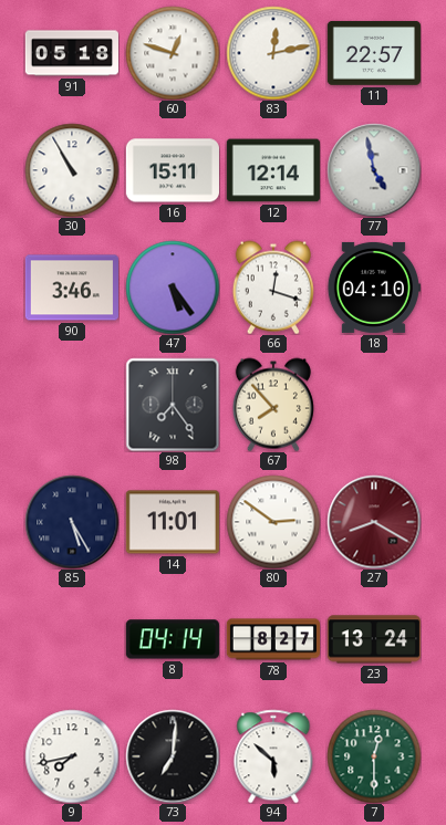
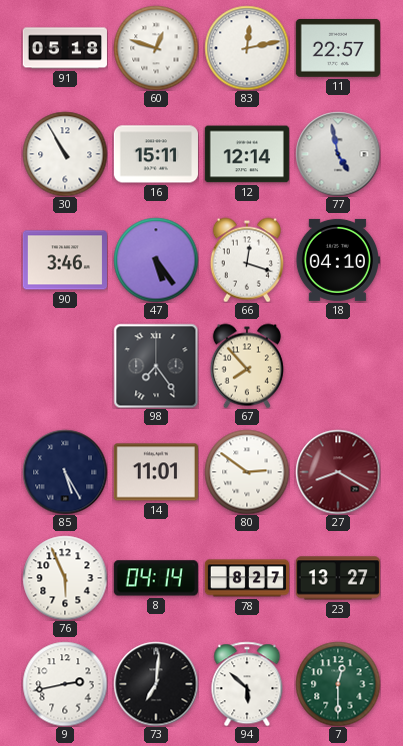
76: none -> 5:56 (65, 578)
23: 13:24 -> 13:27 (338, 578)
9: 7:43 -> 2:43 (65, 684)
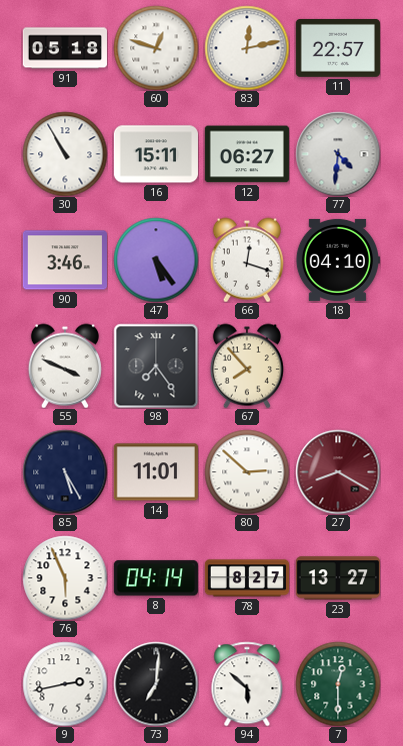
12: 12:14 -> 06:27 (247, 154)
77: 4:58 -> 4:31 (338, 154)
55: none -> 3:49 (65, 366)
80: 2:51 -> 2:52 (247, 472)
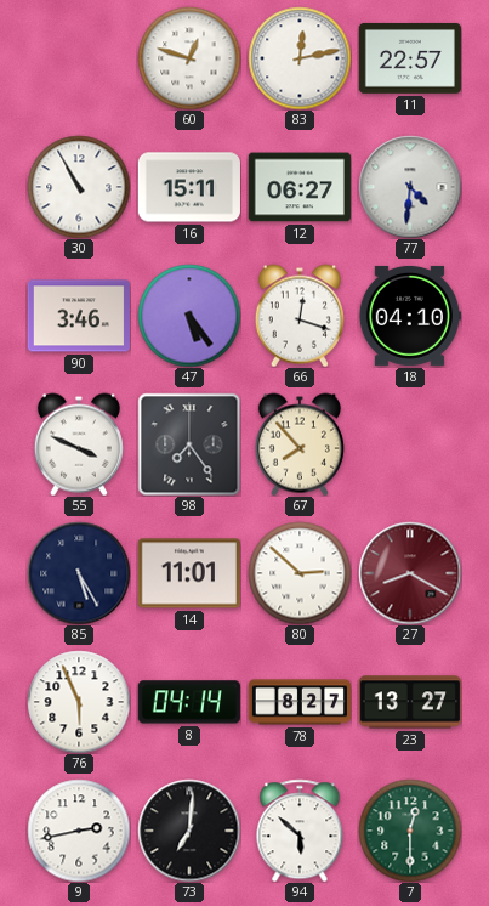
91: 05:18 -> none (65, 48)
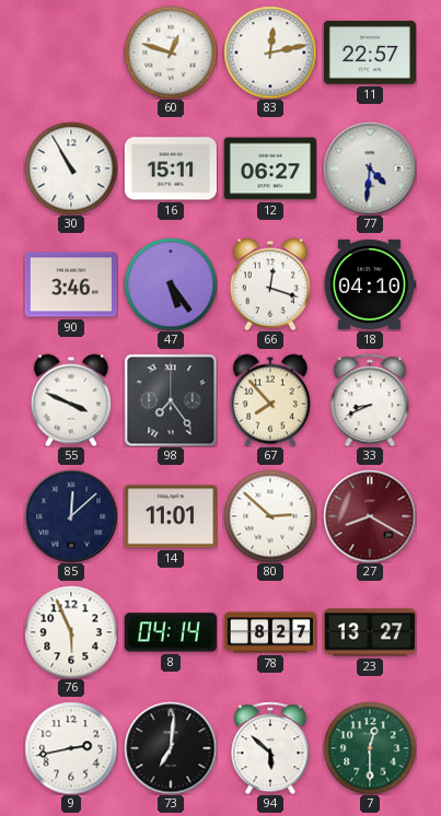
33: none -> 8:41 (370, 400)
85: 5:25 -> 12:08 (71, 516)
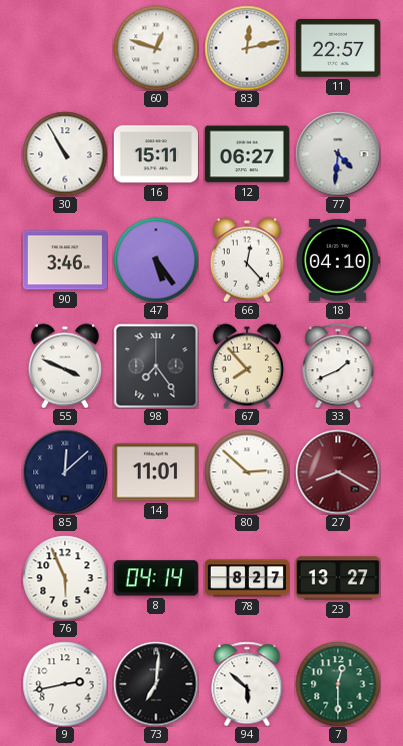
66: 12:18 -> 12:23 (247, 260)
33: 8:41 -> 1:41 (338, 366)
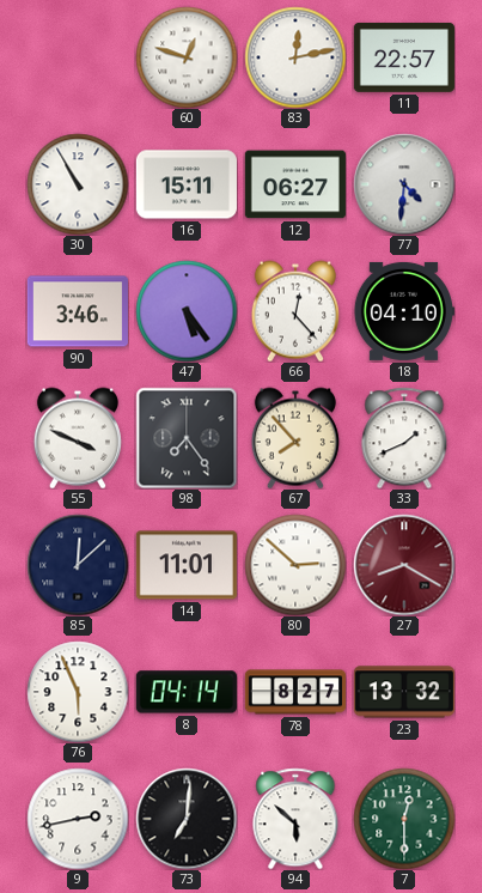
23: 13:27 -> 13:32 (404, 692)
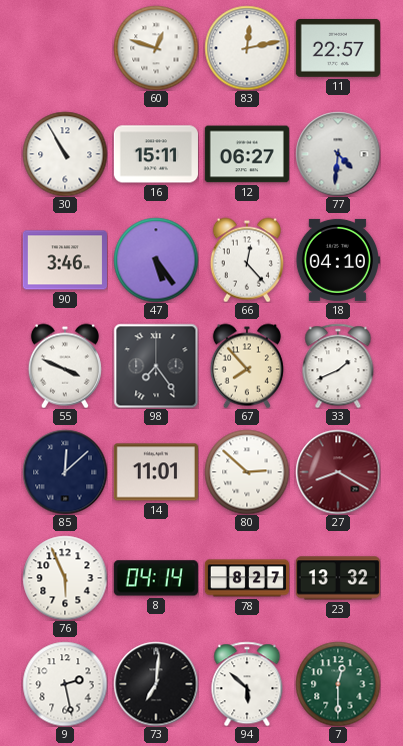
9: 2:43 -> 2:28 (65, 684)
